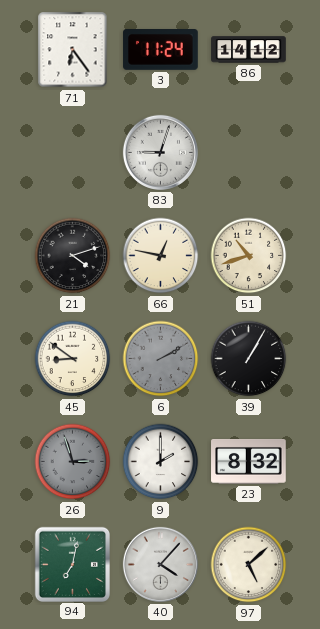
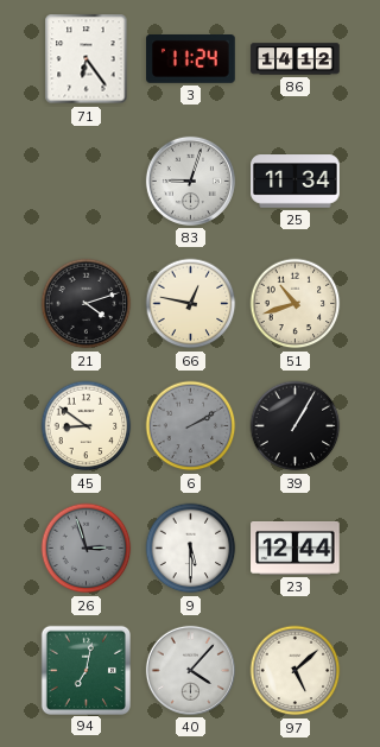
25: none -> 11:34 (296, 182)
9: 2:00 -> 5:30 (191, 549)
23: 8:32 -> 12:44 (296, 549)
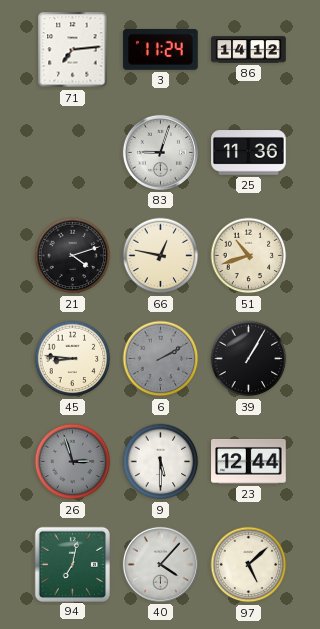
71: 6:24 -> 7:14 (73, 50)
25: 11:34 -> 11:36 (249, 153)
45: 8:51 -> 8:46 (73, 359)
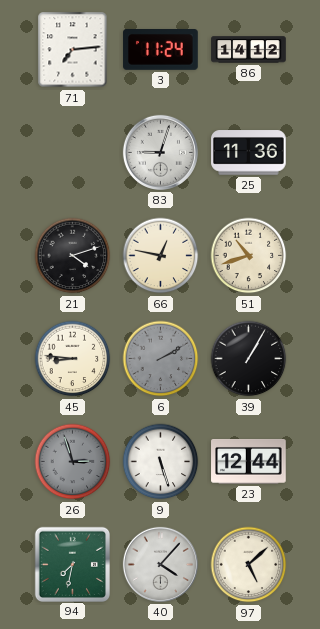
9: 5:30 -> 5:27 (161, 462)
94: 7:02 -> 7:32 (72, 564)
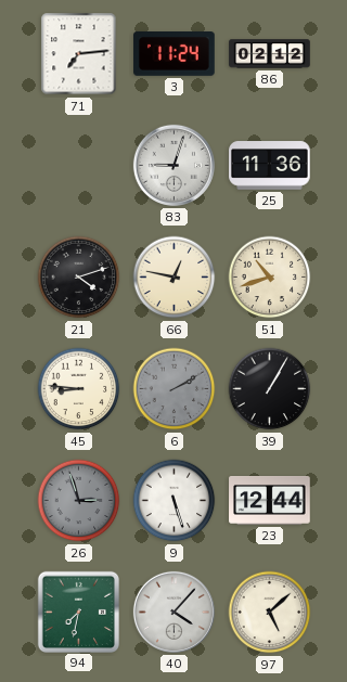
86: 14:12 -> 02:12 (270, 54)
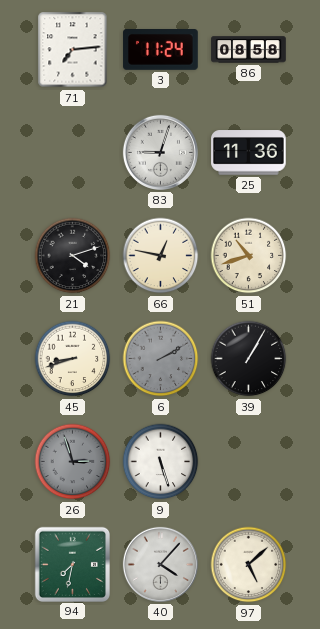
86: 02:12 -> 08:58 (249, 50)
45: 8:46 -> 8:42 (73, 359)
23: 12:44 -> none (270, 501)
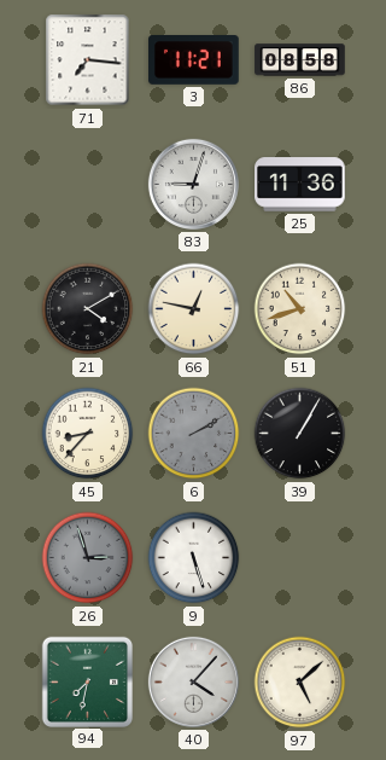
71: 7:14 -> 7:16 (88, 60)
3: 11:24 -> 11:21 (194, 60)
21: 4:12 -> 4:10 (88, 309)
45: 8:42 -> 8:37 (88, 434)
